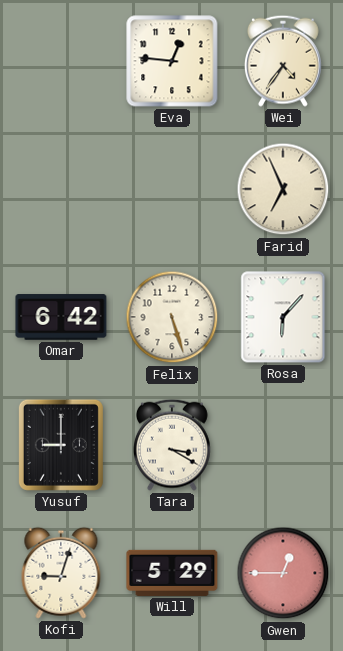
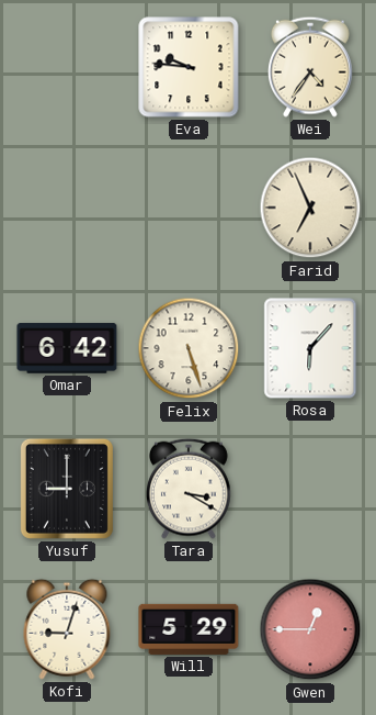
Eva: 12:46 -> 9:46 (189, 67)
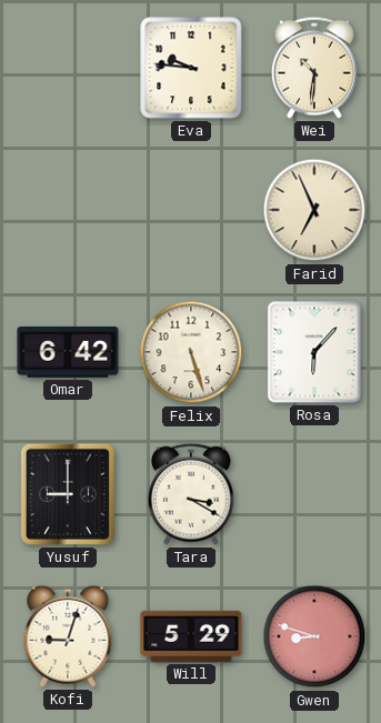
Wei: 4:36 -> 10:31 (314, 68)
Gwen: 12:45 -> 8:48 (314, 636)
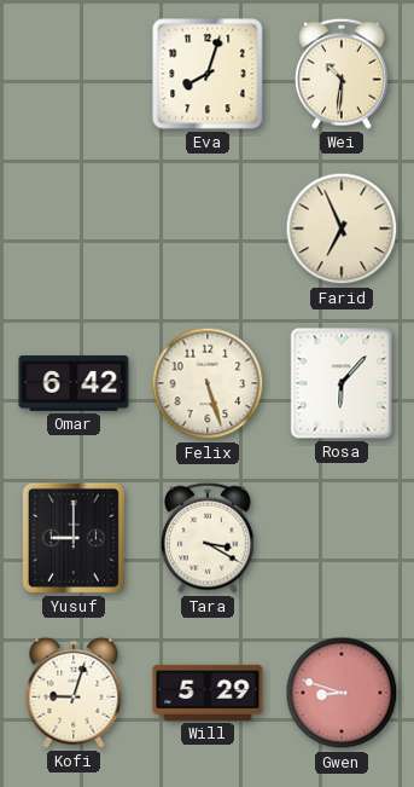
Eva: 9:46 -> 8:03 (208, 74)
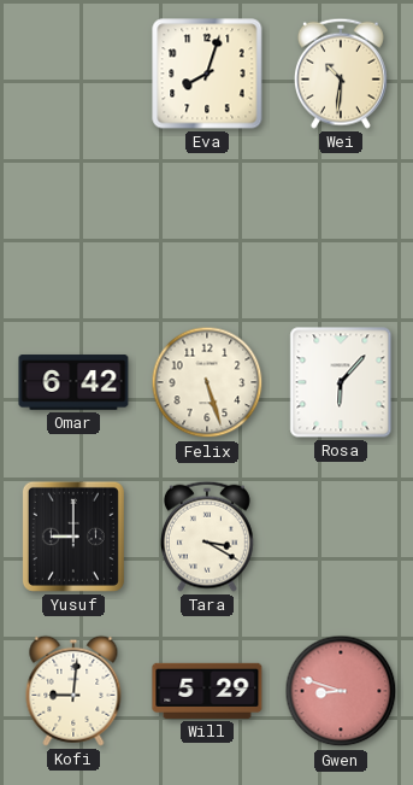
Farid: 6:56 -> none (342, 228)
Kofi: 9:03 -> 9:01 (73, 691)
